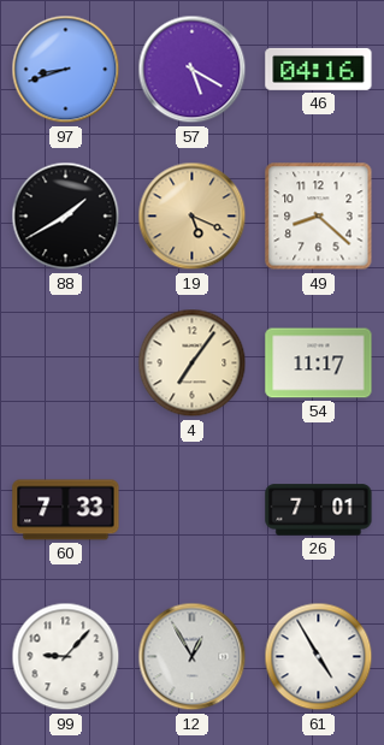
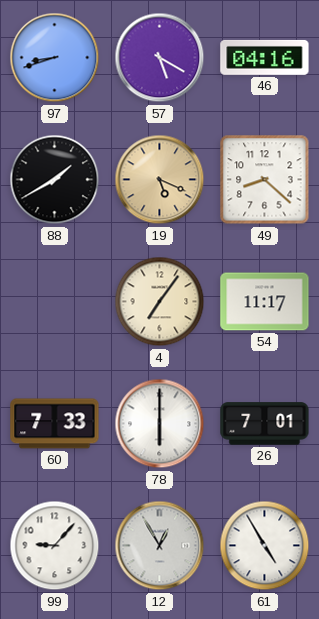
78: none -> 6:00 (160, 424)
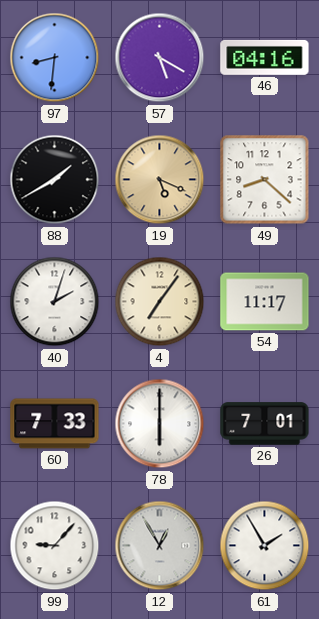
97: 8:42 -> 8:31 (55, 58)
40: none -> 2:03 (55, 302)
61: 4:55 -> 1:55 (265, 546)
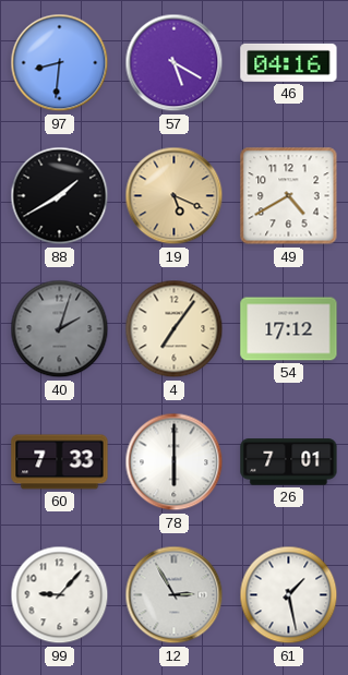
49: 8:22 -> 4:40 (289, 196)
40 dial: white -> grey (60, 329)
54: 11:17 -> 17:12 (289, 329)
12: 12:55 -> 2:55 (175, 595)
61: 1:55 -> 1:28 (289, 595)
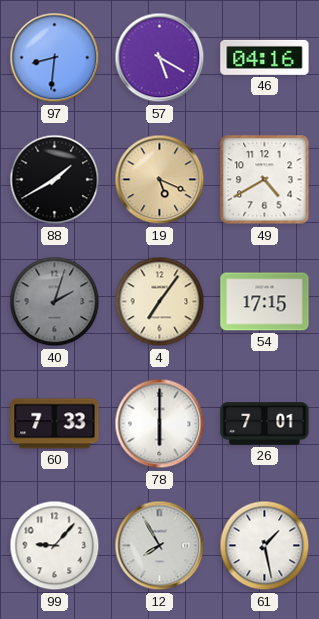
54: 17:12 -> 17:15 (265, 302)
12: 2:55 -> 7:55 (160, 546)
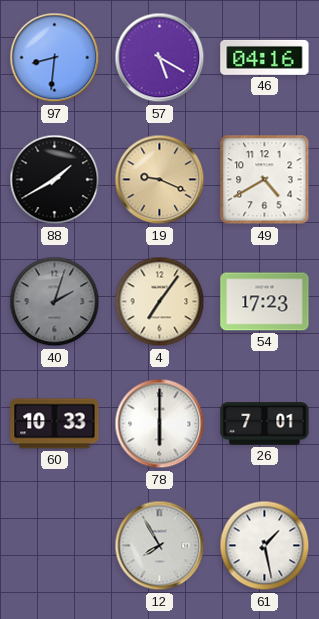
19: 5:19 -> 9:19 (160, 180)
54: 17:15 -> 17:23 (265, 302)
60: 7:33 -> 10:33 (55, 424)
99: 9:07 -> none (55, 546)
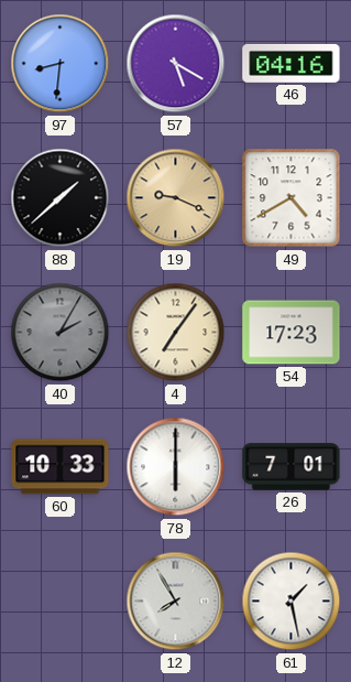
88: 1:40 -> 1:38 (61, 198)
40: 2:03 -> 2:05 (61, 333)
